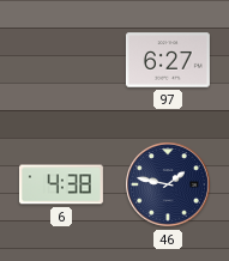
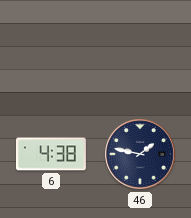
97: 6:27 -> none (168, 60)
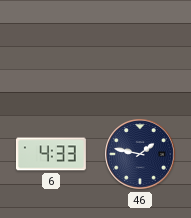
6: 4:38 -> 4:33 (51, 154)
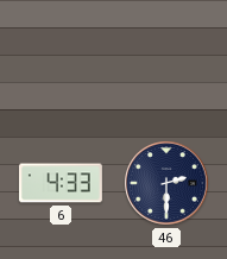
46: 1:47 -> 2:30 (168, 184)
